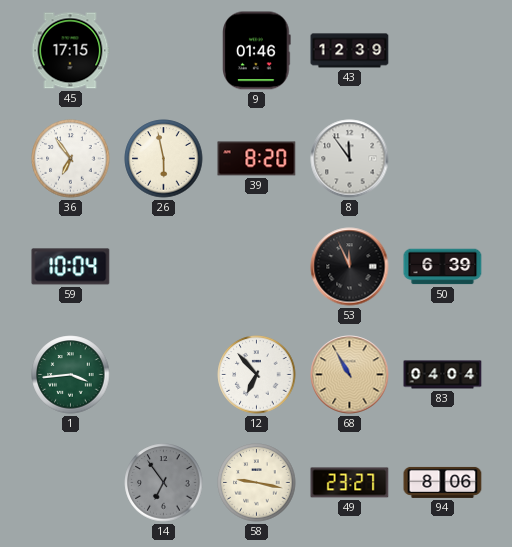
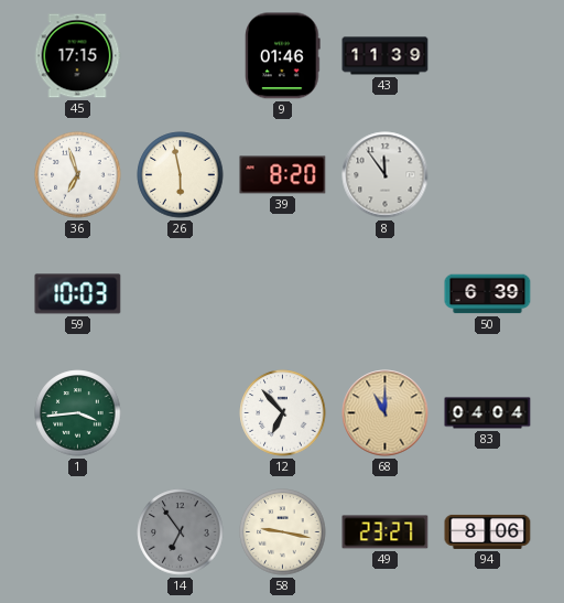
43: 12:39 -> 11:39 (386, 56)
36: 6:54 -> 6:57 (78, 175)
59: 10:04 -> 10:03 (78, 294)
53: 11:56 -> none (350, 267)
68: 10:55 -> 11:00 (386, 413)
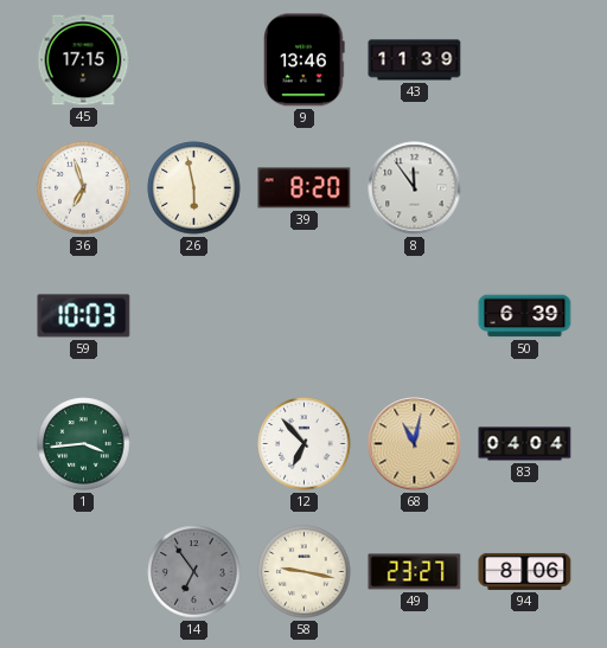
9: 01:46 -> 13:46 (305, 60)
68: 11:00 -> 11:02 (415, 444)
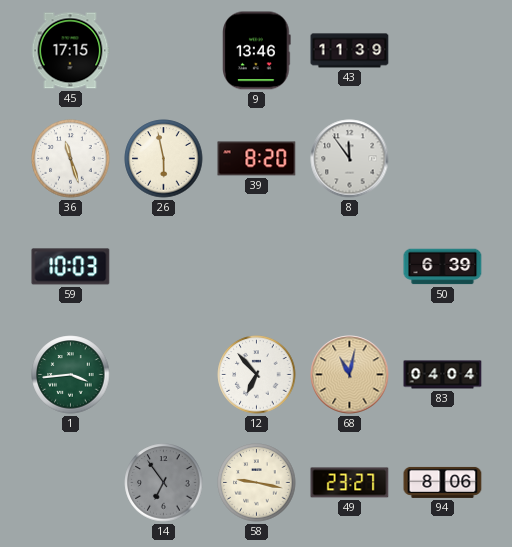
36: 6:57 -> 11:27 (71, 159)
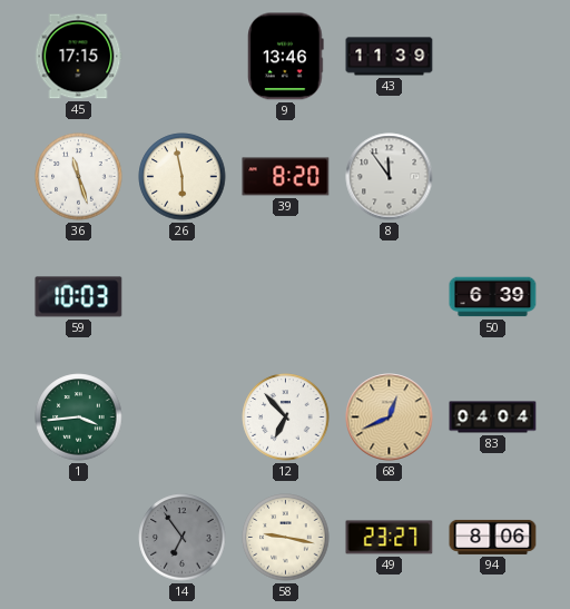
68: 11:02 -> 12:41 (390, 418)
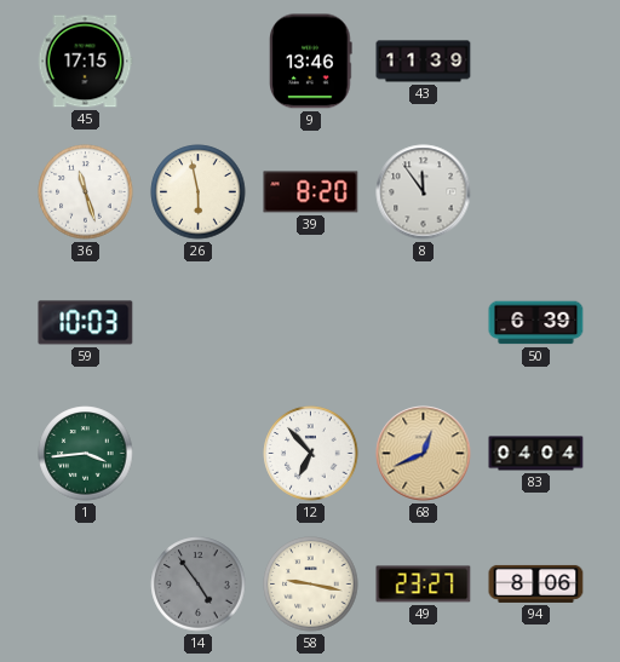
14: 6:54 -> 4:54 (199, 585)
